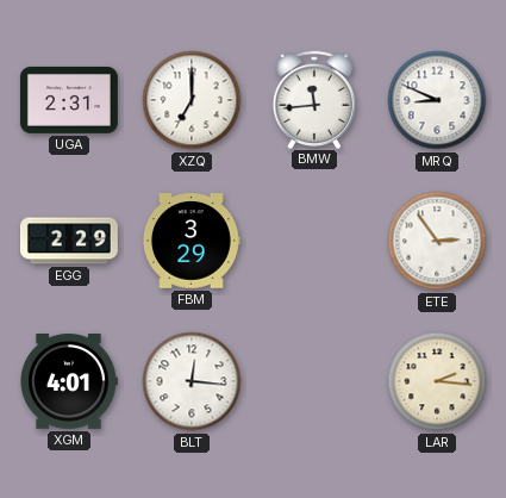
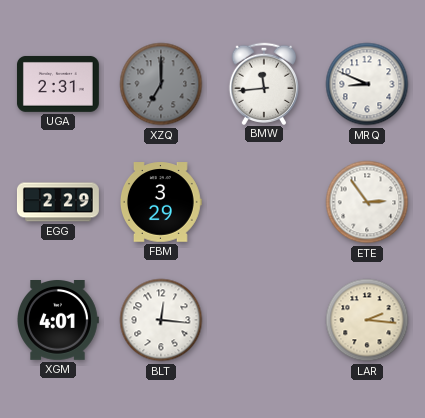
XZQ dial: white -> grey (161, 84)
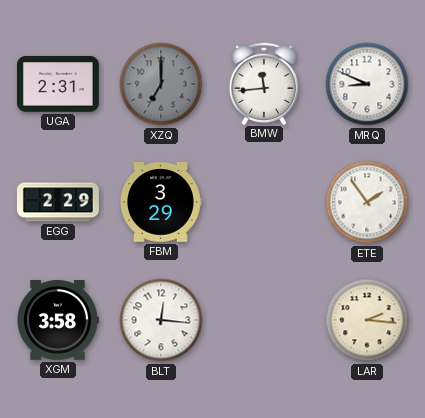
ETE: 2:54 -> 1:54 (367, 202)
XGM: 4:01 -> 3:58 (58, 321)
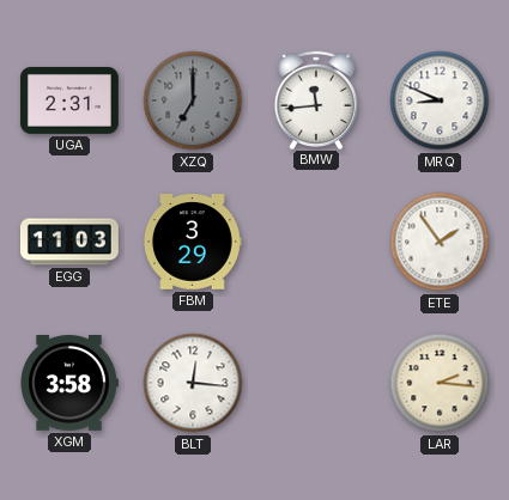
EGG: 2:29 -> 11:03 (69, 242)
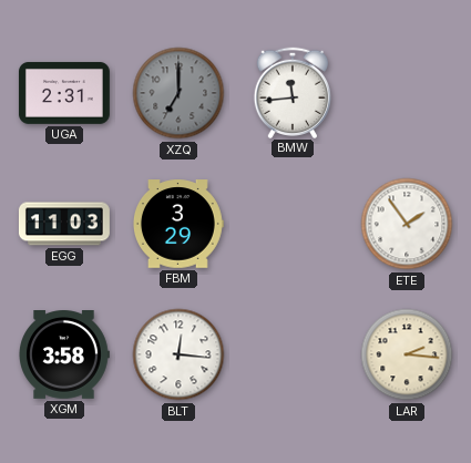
MRQ: 8:49 -> none (440, 100)
